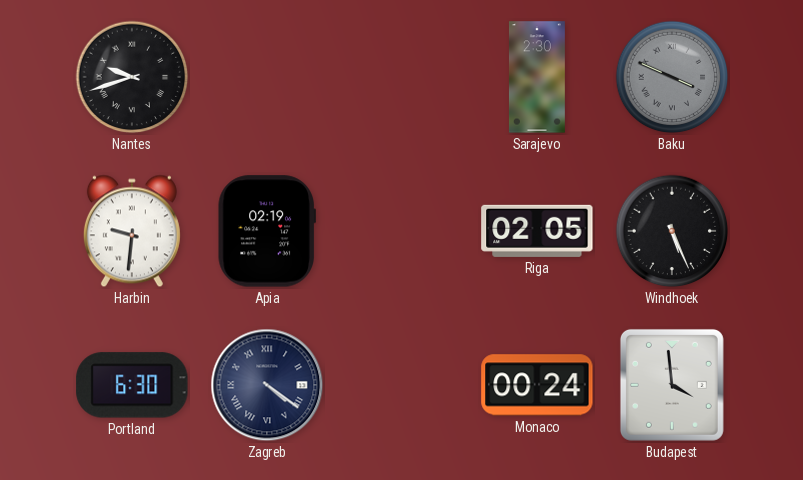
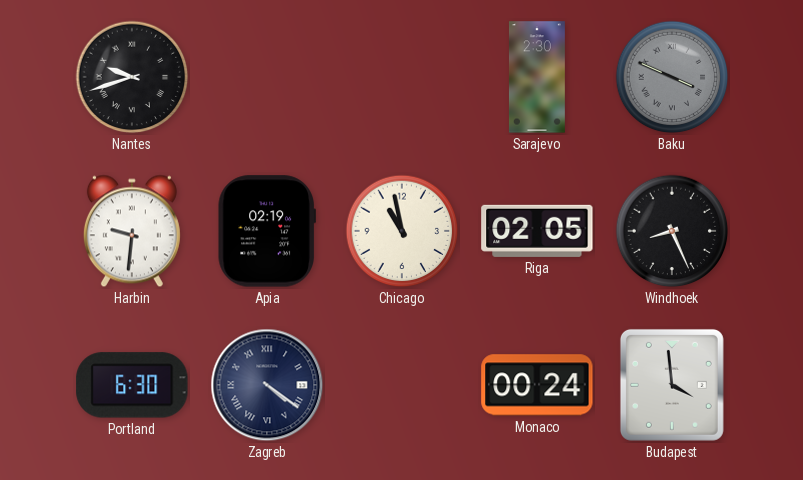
Chicago: none -> 10:58 (402, 231)
Windhoek: 5:26 -> 8:26 (672, 231)
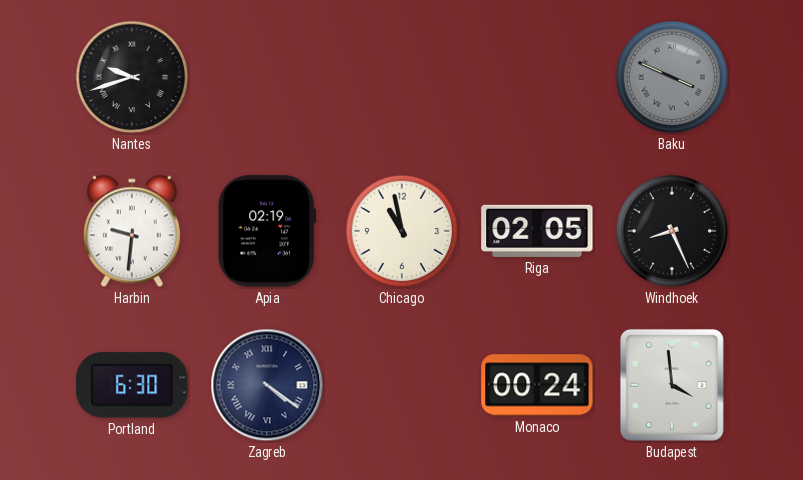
Sarajevo: 2:30 -> none (537, 77)
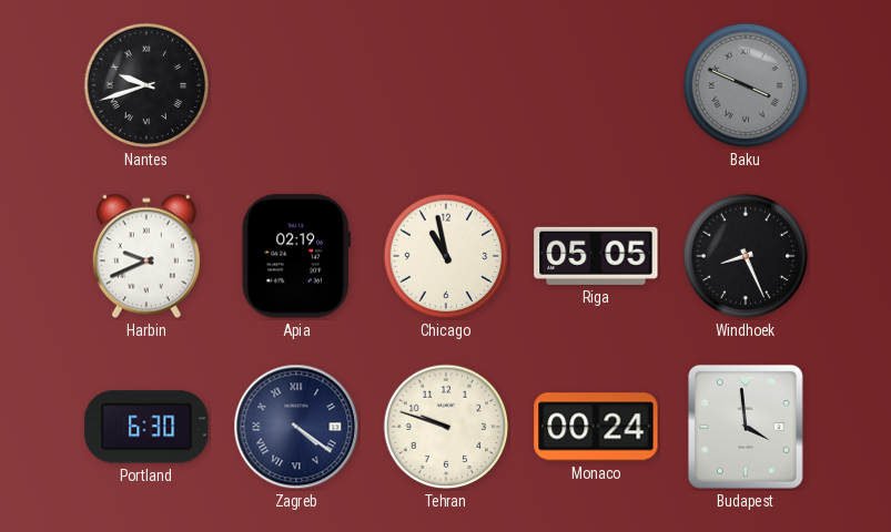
Harbin: 9:31 -> 9:41 (146, 256)
Riga: 02:05 -> 05:05 (596, 256)
Tehran: none -> 9:48 (446, 427)
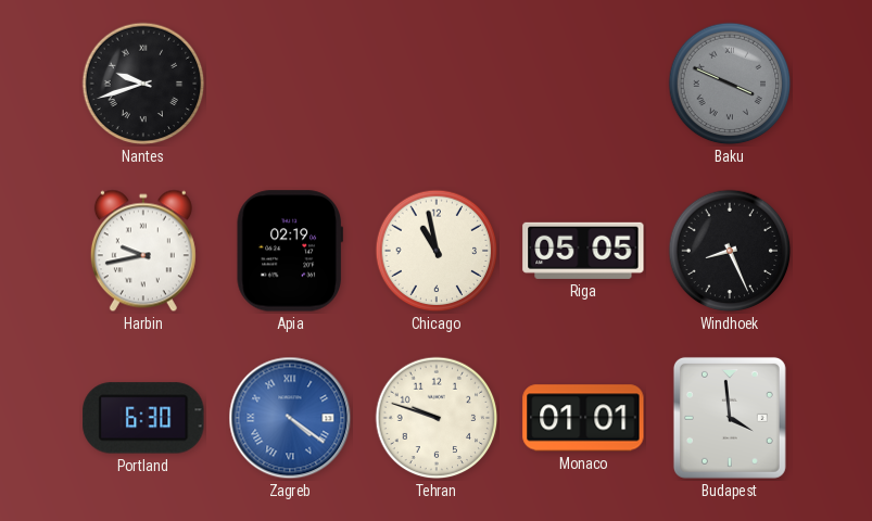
Harbin: 9:41 -> 9:43 (143, 251)
Zagreb dial: navy -> blue (290, 418)
Monaco: 00:24 -> 01:01 (583, 418)
